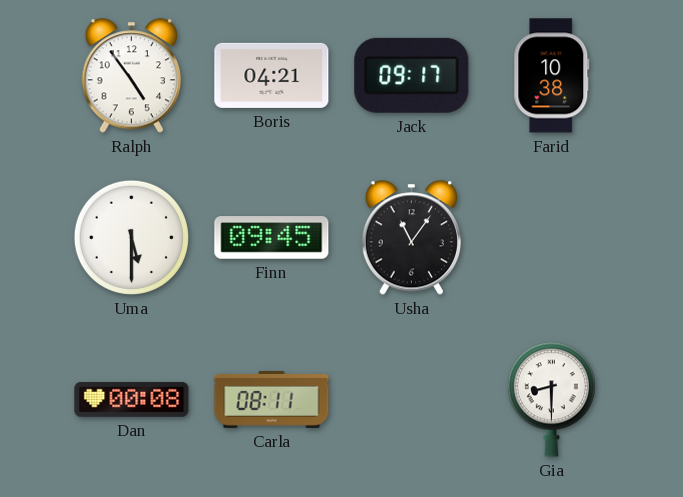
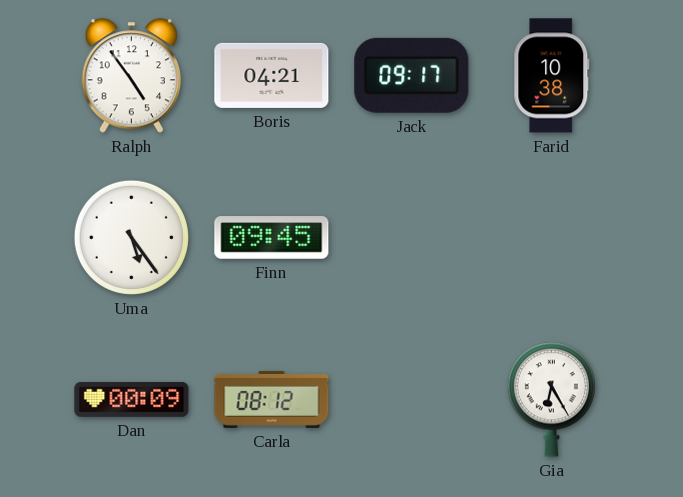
Uma: 5:30 -> 5:24 (131, 237)
Usha: 11:06 -> none (411, 238)
Dan: 00:08 -> 00:09 (132, 399)
Carla: 08:11 -> 08:12 (272, 399)
Gia: 8:30 -> 6:25 (551, 400)
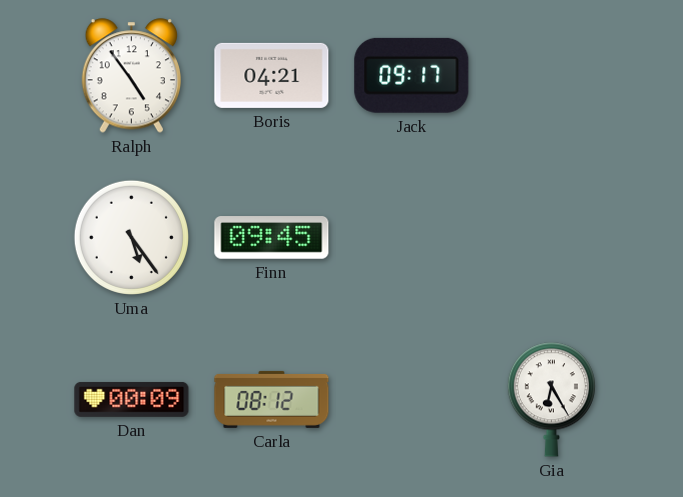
Farid: 10:38 -> none (552, 76)
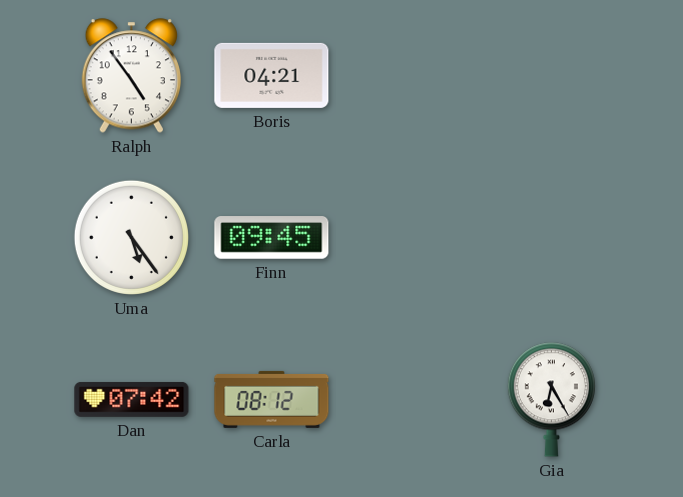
Jack: 09:17 -> none (412, 75)
Dan: 00:09 -> 07:42 (132, 399)
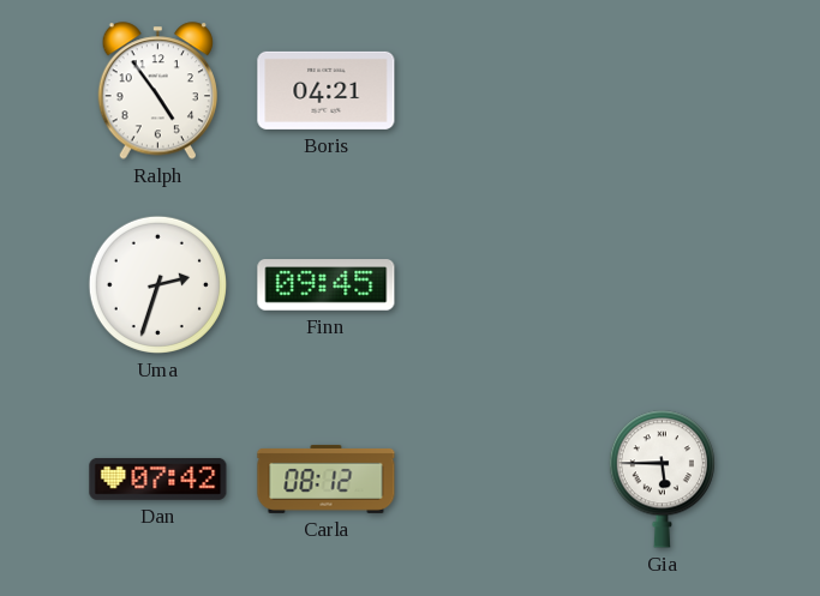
Uma: 5:24 -> 2:33 (157, 284)
Gia: 6:25 -> 5:45 (662, 480)
